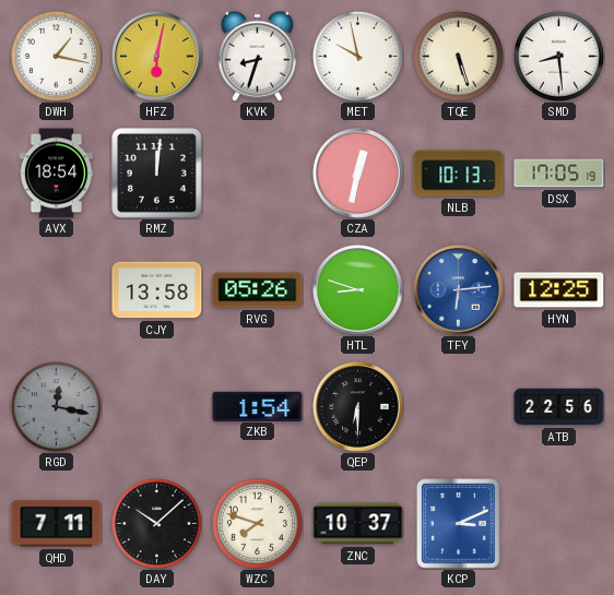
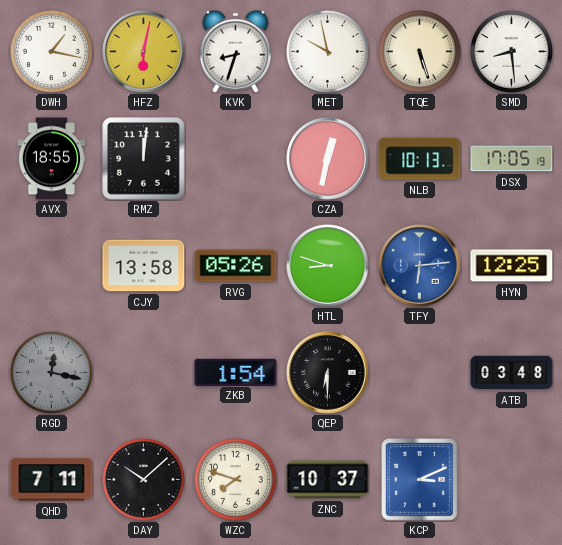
AVX: 18:54 -> 18:55 (52, 159)
ATB: 22:56 -> 03:48 (512, 373)
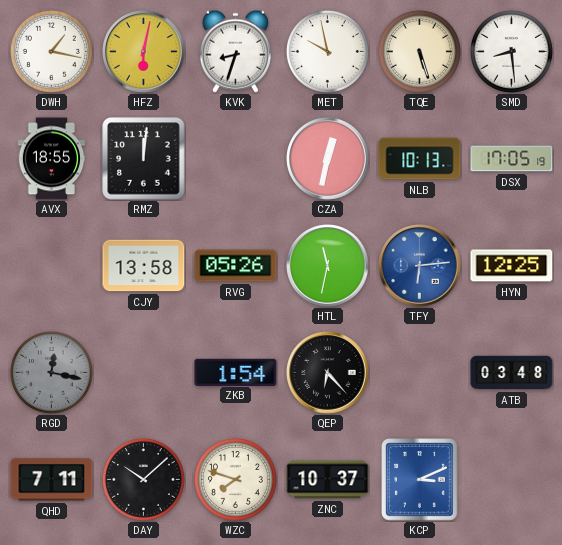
HTL: 8:48 -> 11:32 (328, 266)
QEP: 6:30 -> 6:23 (328, 373)
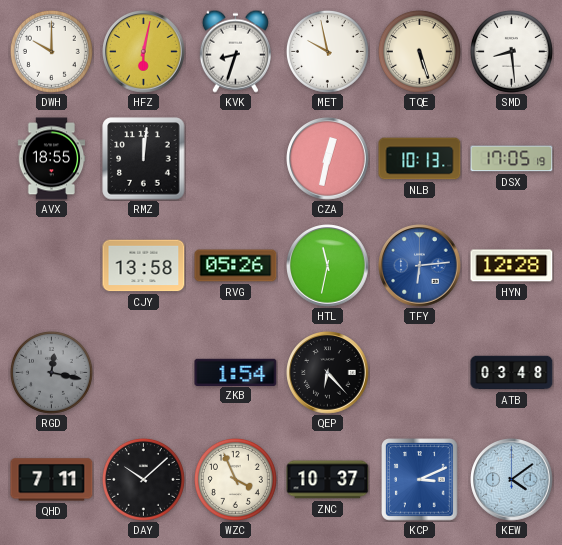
DWH: 1:17 -> 10:00 (51, 51)
HYN: 12:25 -> 12:28 (512, 266)
WZC: 7:48 -> 3:56 (235, 479)
KEW: none -> 4:09 (512, 480)
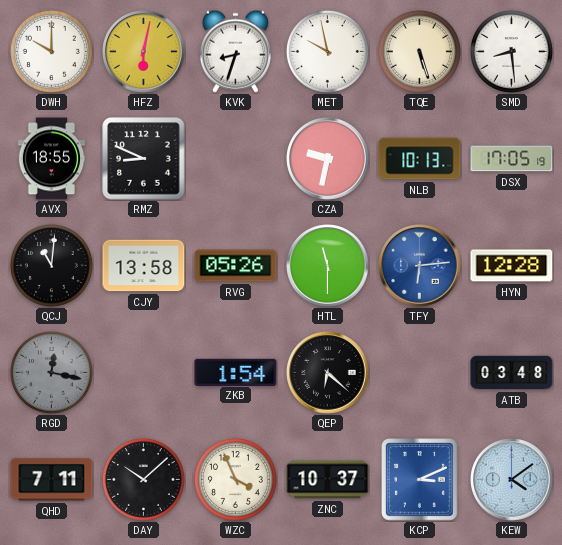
RMZ: 12:01 -> 8:49 (144, 159)
CZA: 12:32 -> 9:32 (328, 159)
QCJ: none -> 11:01 (51, 265)
HTL: 11:32 -> 11:30 (328, 266)
QEP: 6:23 -> 6:22 (328, 373)
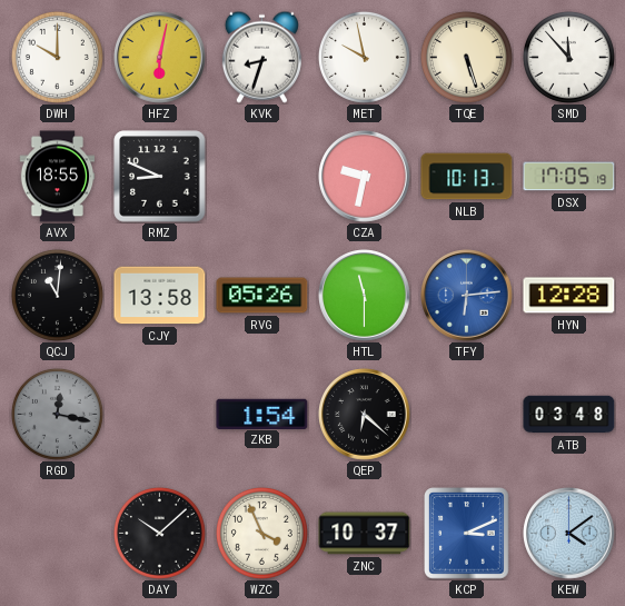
SMD: 8:29 -> 11:53 (568, 57)
QHD: 7:11 -> none (52, 480)
